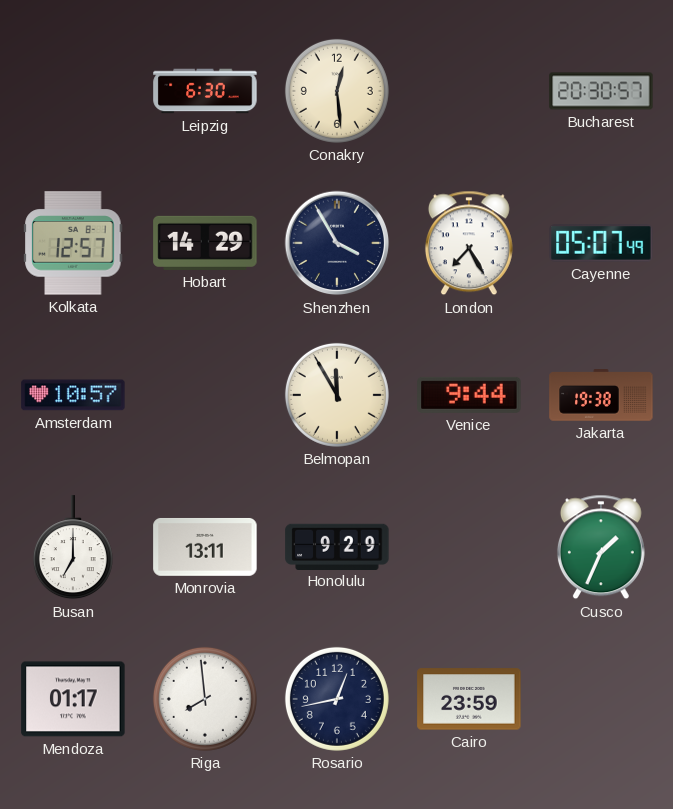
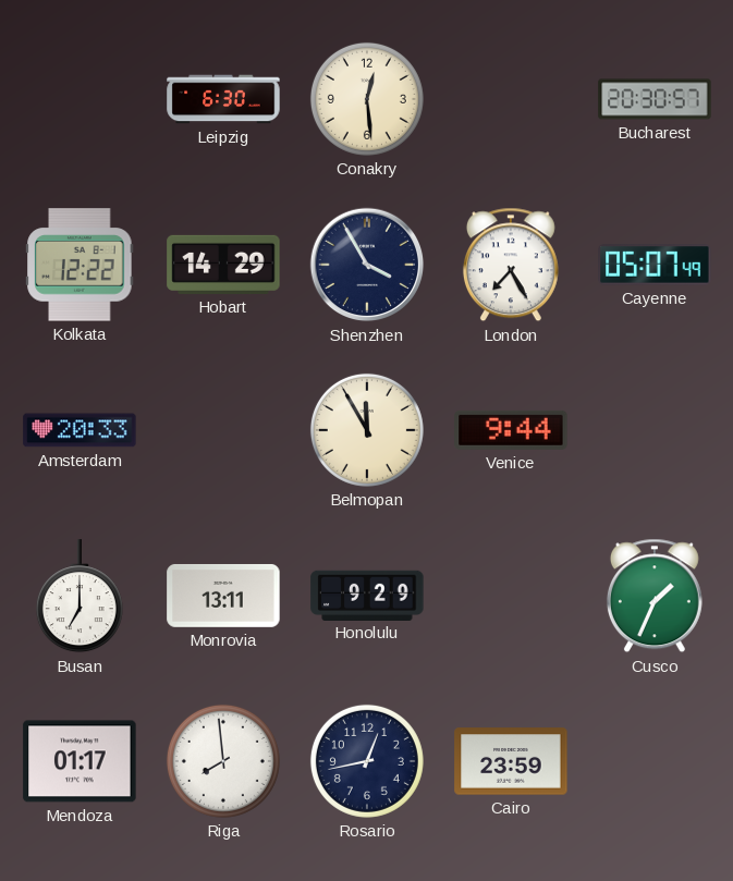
Kolkata: 12:57 -> 12:22 (80, 265)
Amsterdam: 10:57 -> 20:33 (80, 430)
Jakarta: 19:38 -> none (601, 395)
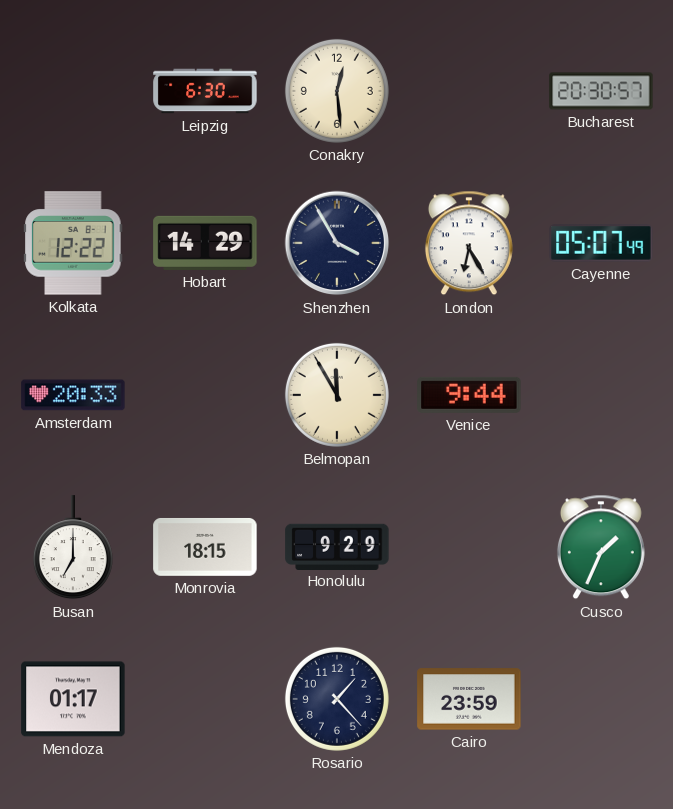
London: 7:25 -> 6:25 (469, 243)
Monrovia: 13:11 -> 18:15 (205, 547)
Riga: 7:59 -> none (223, 761)
Rosario: 12:43 -> 1:23 (337, 699)
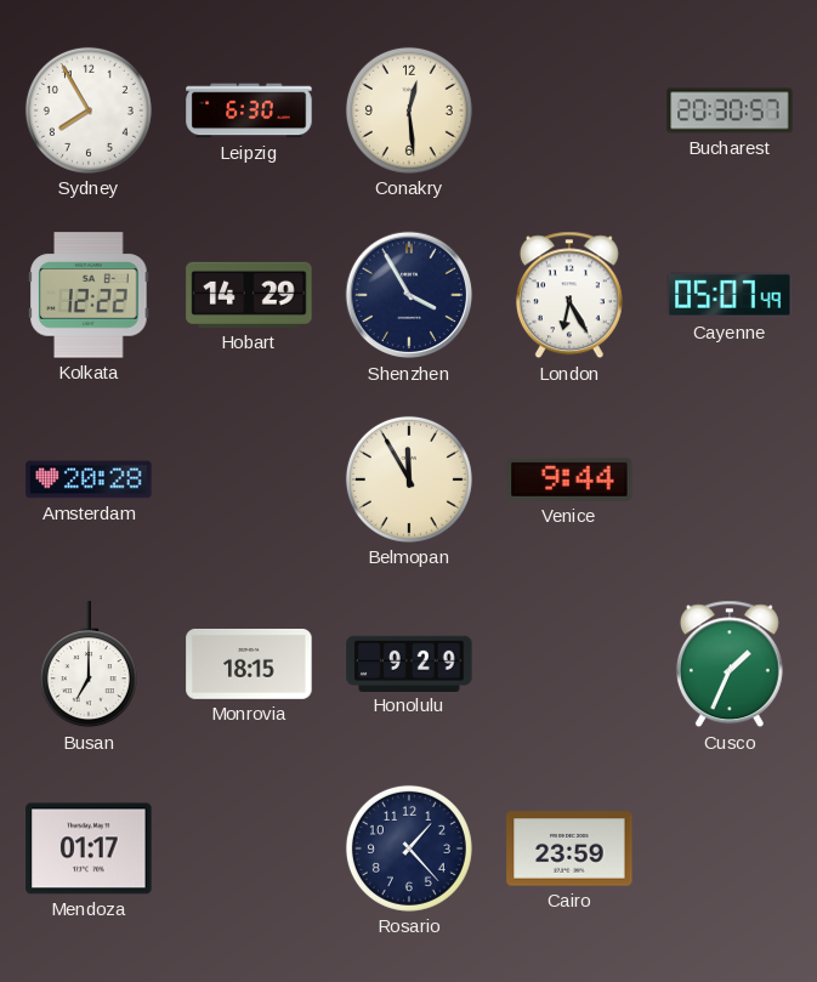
Sydney: none -> 7:55 (89, 110)
Amsterdam: 20:33 -> 20:28 (89, 479)
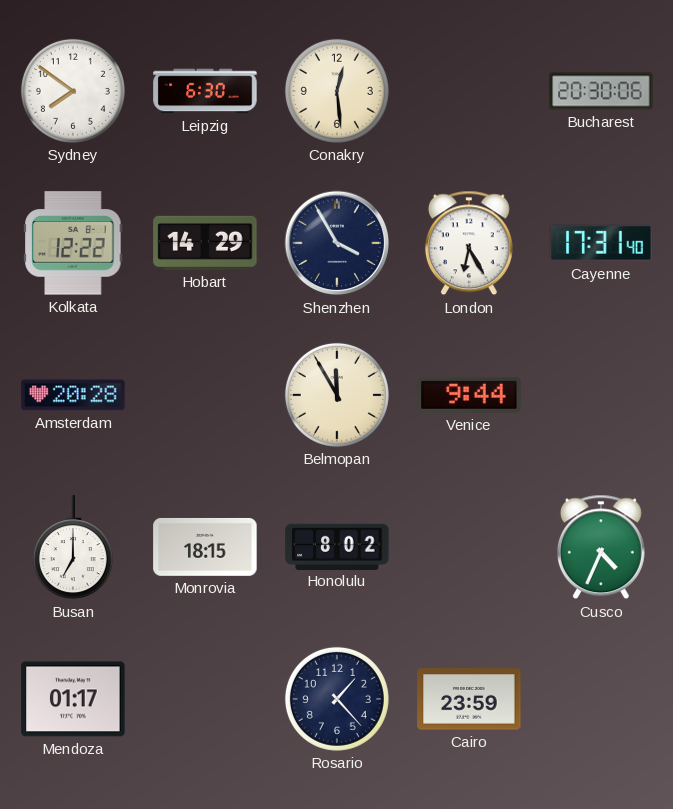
Sydney: 7:55 -> 7:51 (73, 91)
Bucharest: 20:30:57 -> 20:30:06 (601, 91)
Cayenne: 05:07 -> 17:31 (601, 243)
Honolulu: 9:29 -> 8:02 (337, 546)
Cusco: 1:34 -> 4:34 (601, 547)
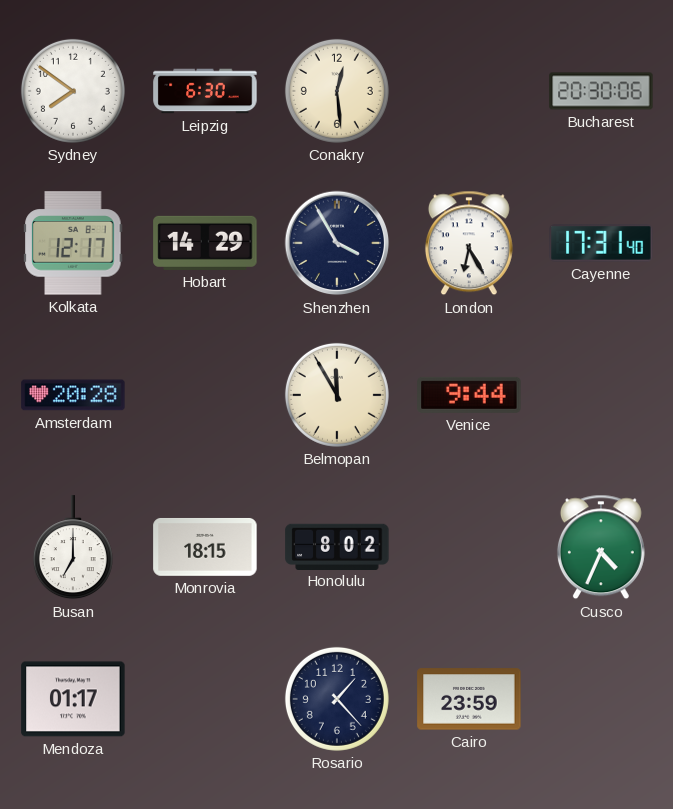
Kolkata: 12:22 -> 12:17 (73, 243)
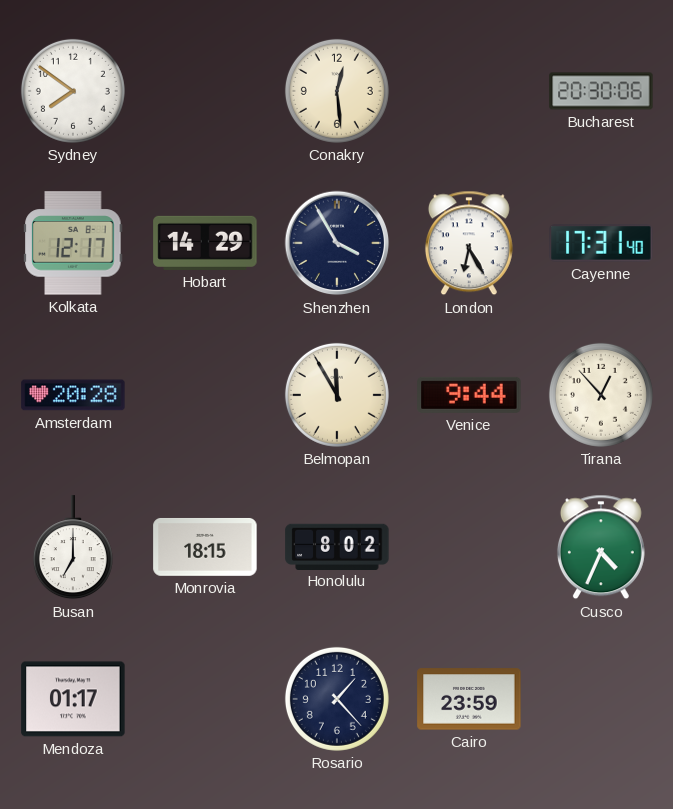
Leipzig: 6:30 -> none (205, 91)
Tirana: none -> 12:53 (601, 395)
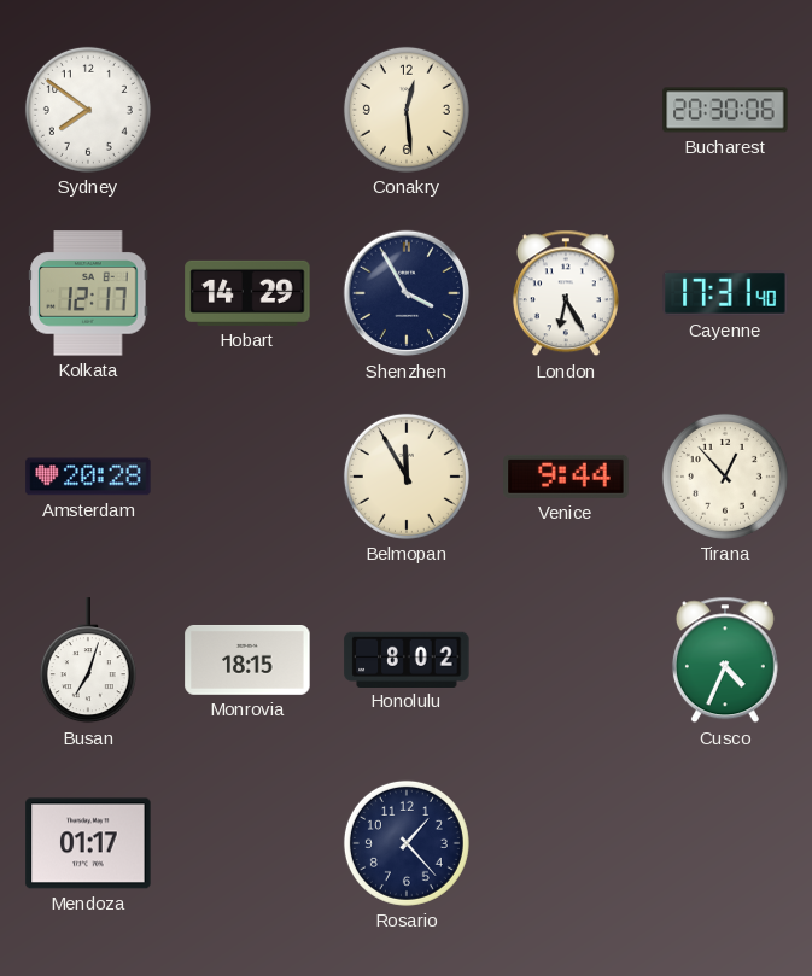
Busan: 7:00 -> 7:03 (88, 661)
Cairo: 23:59 -> none (469, 699)
